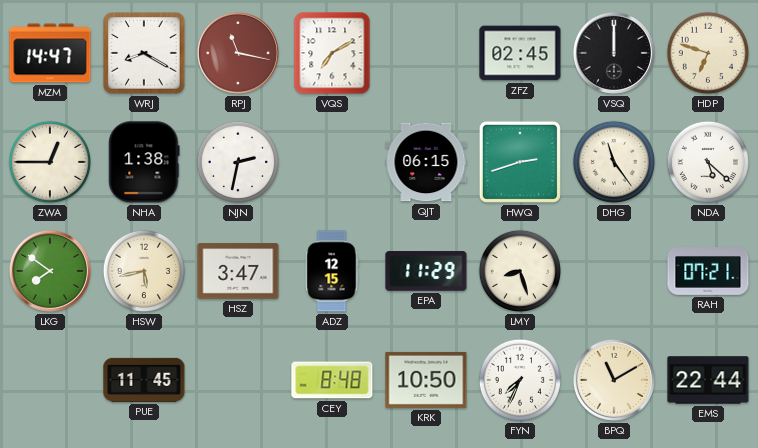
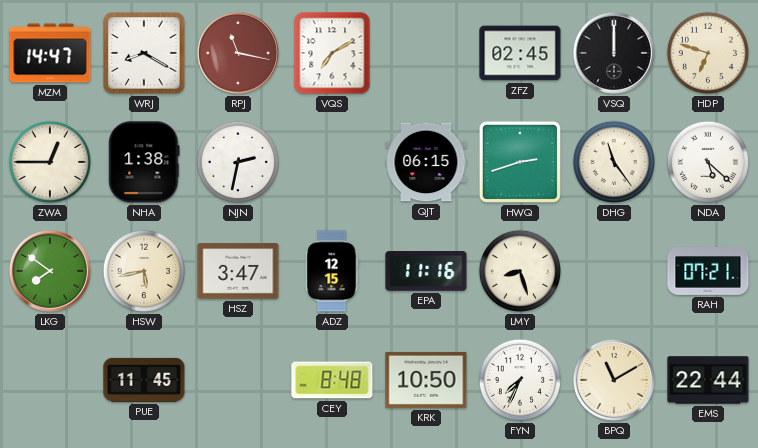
EPA: 11:29 -> 11:16 (426, 271)
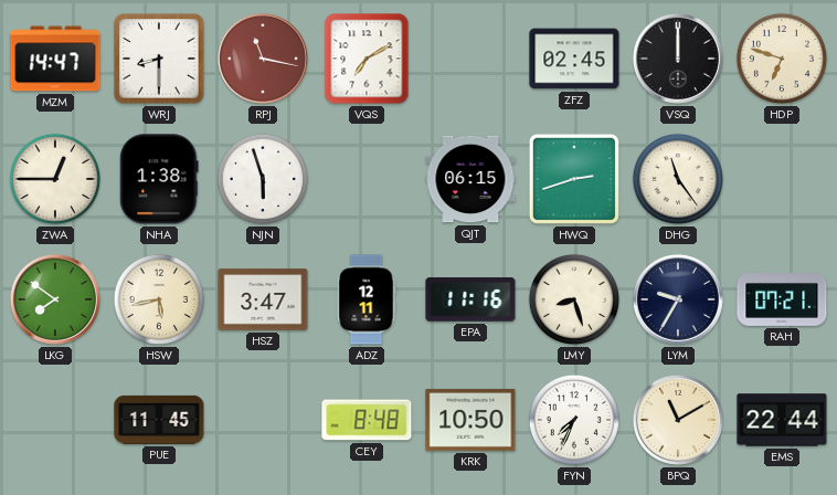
WRJ: 8:20 -> 8:30 (159, 59)
NJN: 2:32 -> 5:57 (263, 179)
NDA: 5:22 -> none (708, 162)
ADZ: 12:15 -> 12:11 (367, 299)
LYM: none -> 9:35 (678, 299)
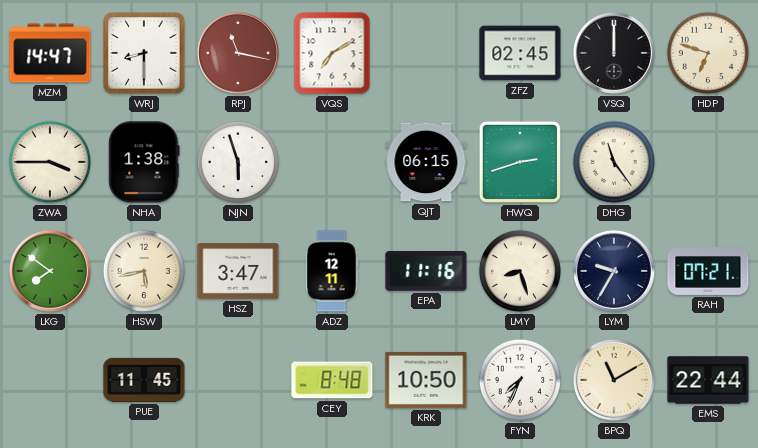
ZWA: 12:45 -> 3:45 (50, 162)
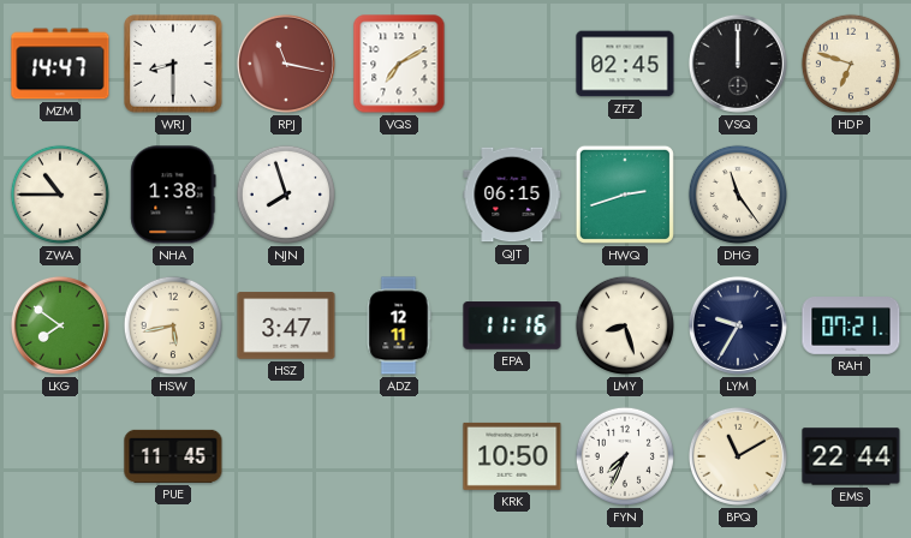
ZWA: 3:45 -> 10:45 (60, 195)
NJN: 5:57 -> 7:57 (286, 195)
CEY: 8:48 -> none (332, 380)
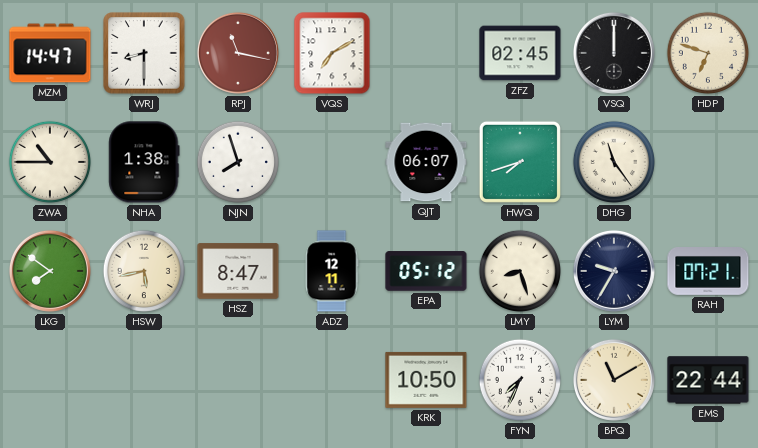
QJT: 06:15 -> 06:07 (426, 162)
HWQ: 2:42 -> 7:42 (520, 162)
HSZ: 3:47 -> 8:47 (238, 271)
EPA: 11:16 -> 05:12 (426, 271)
PUE: 11:45 -> none (173, 456)
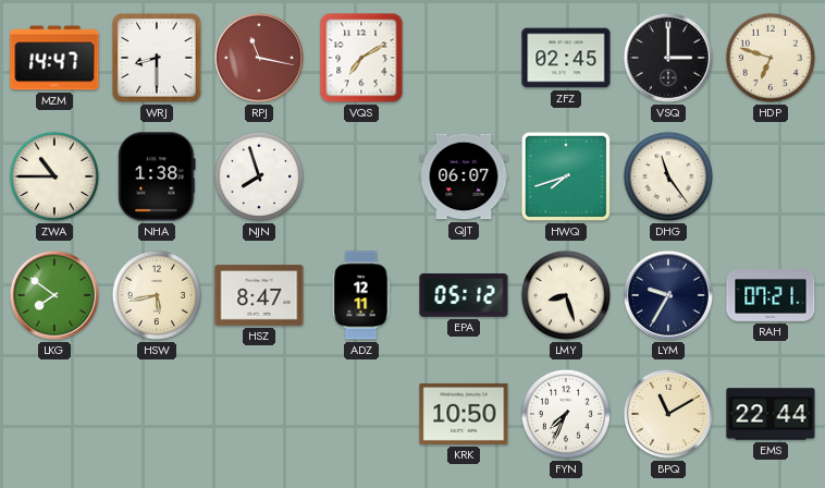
VSQ: 12:00 -> 3:00 (668, 58)
